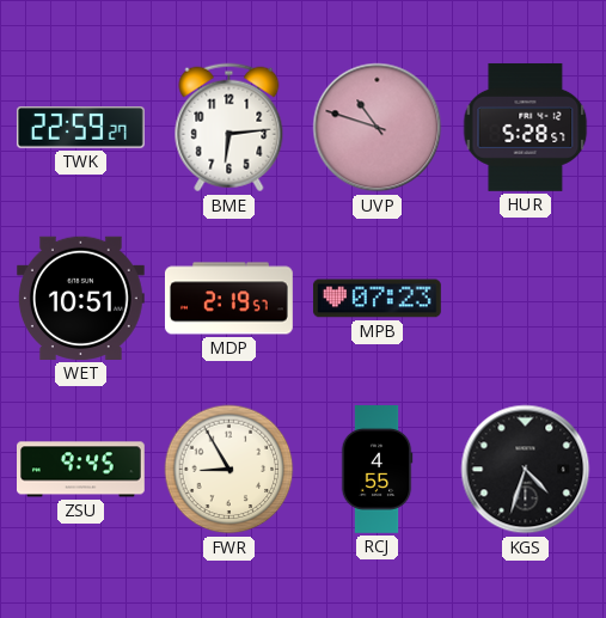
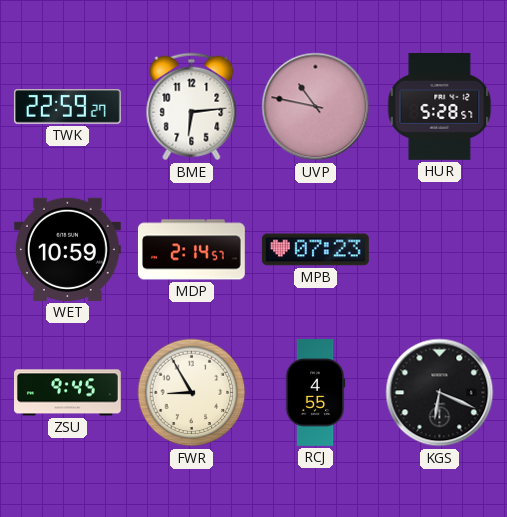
UVP: 10:48 -> 10:47 (316, 107)
WET: 10:51 -> 10:59 (67, 249)
MDP: 2:19 -> 2:14 (191, 250)
KGS: 4:33 -> 6:19 (440, 393)
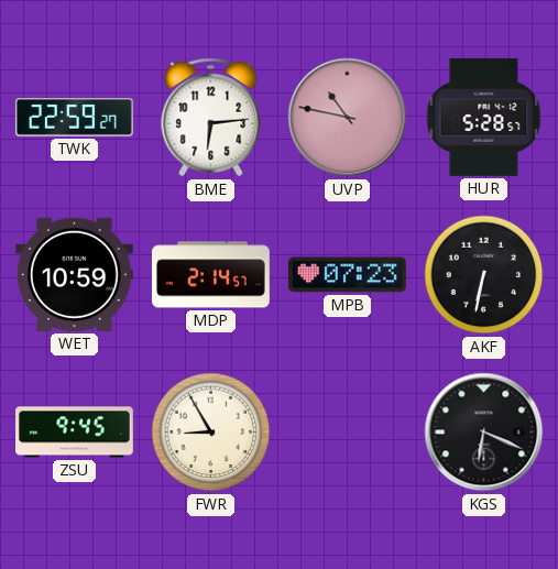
AKF: none -> 6:32 (484, 275)
RCJ: 4:55 -> none (315, 393)
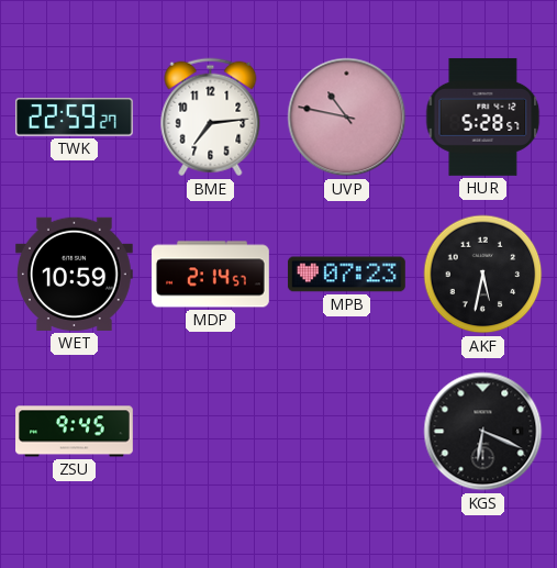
BME: 6:14 -> 7:14 (211, 118)
AKF: 6:32 -> 5:32 (483, 275)
FWR: 8:55 -> none (211, 433)
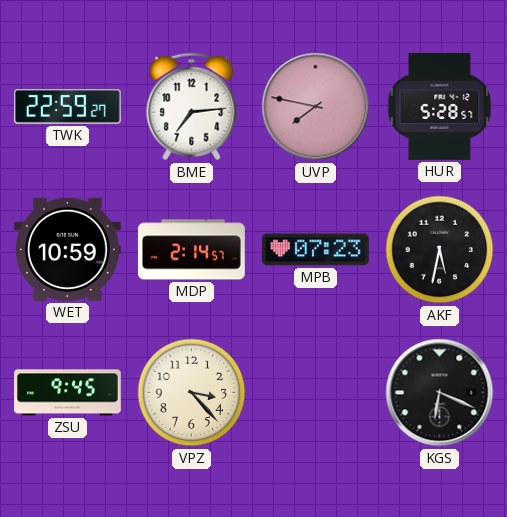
UVP: 10:47 -> 7:47 (316, 107)
VPZ: none -> 3:23 (192, 393)
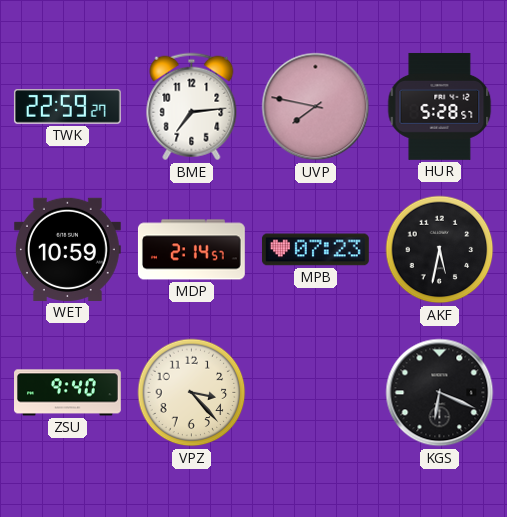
ZSU: 9:45 -> 9:40 (68, 393)
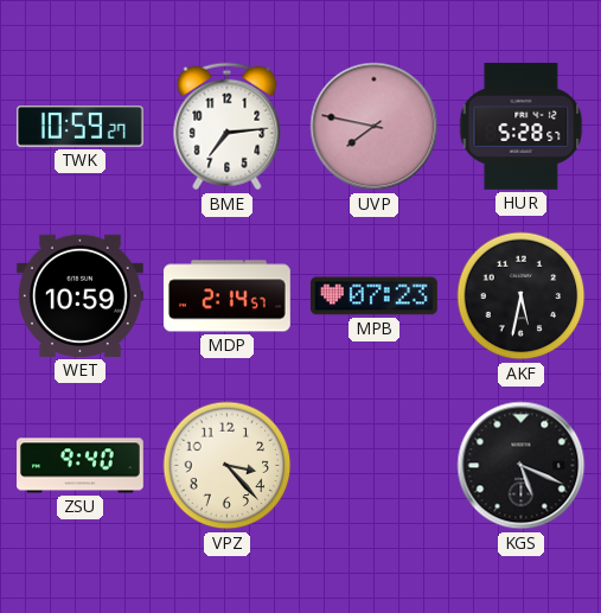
TWK: 22:59 -> 10:59 (79, 127)
KGS: 6:19 -> 5:19 (522, 466)
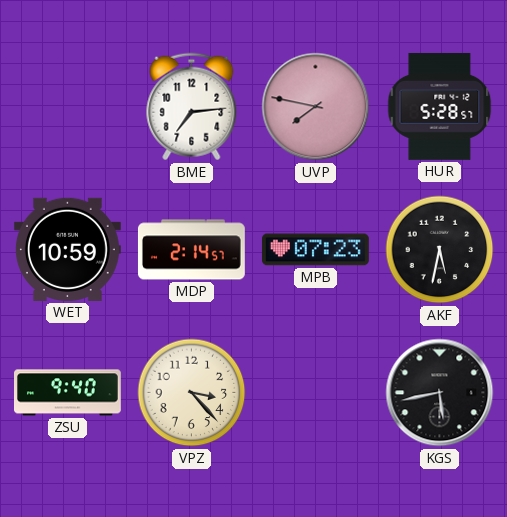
TWK: 10:59 -> none (79, 127)
KGS: 5:19 -> 5:43 (440, 393)
